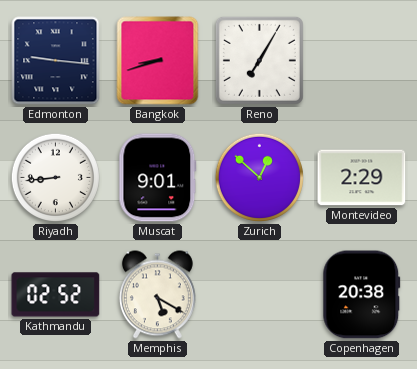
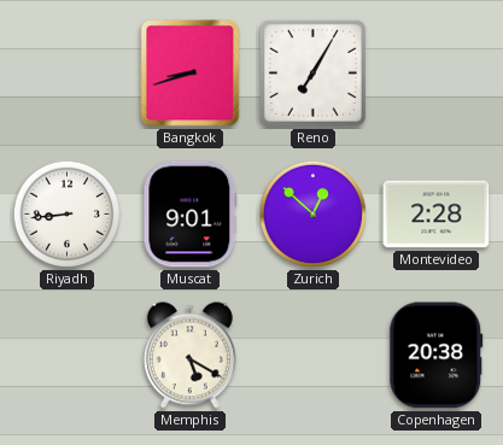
Edmonton: 9:16 -> none (56, 61)
Montevideo: 2:29 -> 2:28 (437, 215)
Kathmandu: 02:52 -> none (56, 295)
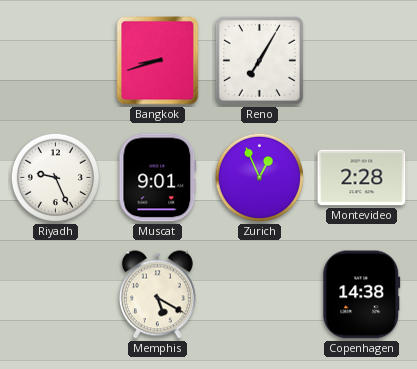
Riyadh: 8:44 -> 9:26 (55, 177)
Zurich: 12:52 -> 12:56 (259, 177)
Copenhagen: 20:38 -> 14:38 (362, 295)
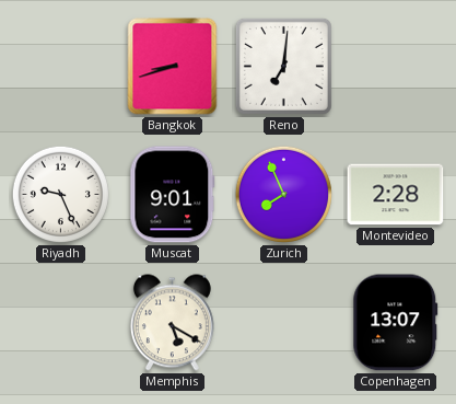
Reno: 7:05 -> 7:01 (283, 66)
Zurich: 12:56 -> 7:56 (283, 194)
Copenhagen: 14:38 -> 13:07 (396, 323)
